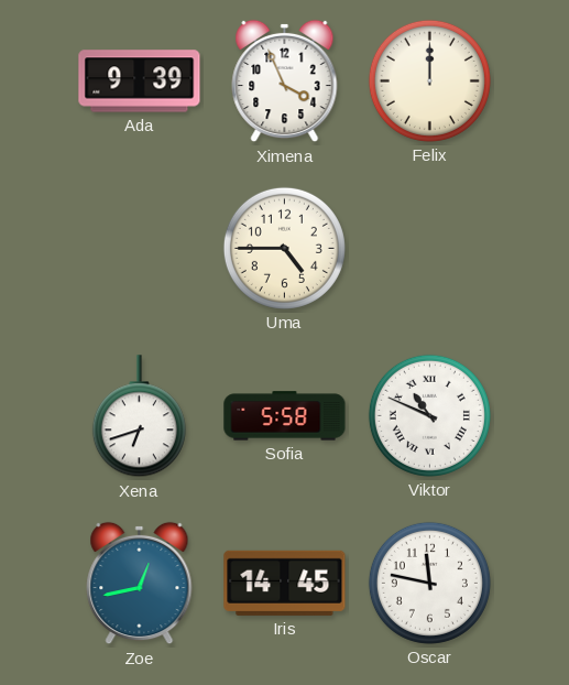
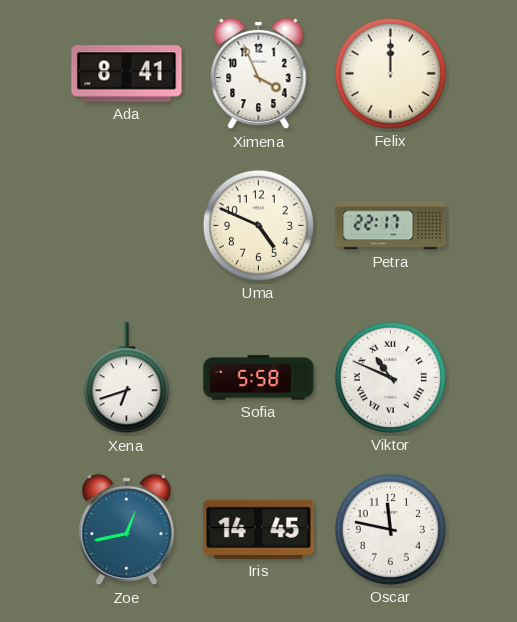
Ada: 9:39 -> 8:41 (127, 74)
Uma: 4:45 -> 4:49 (258, 225)
Petra: none -> 22:17 (391, 226)
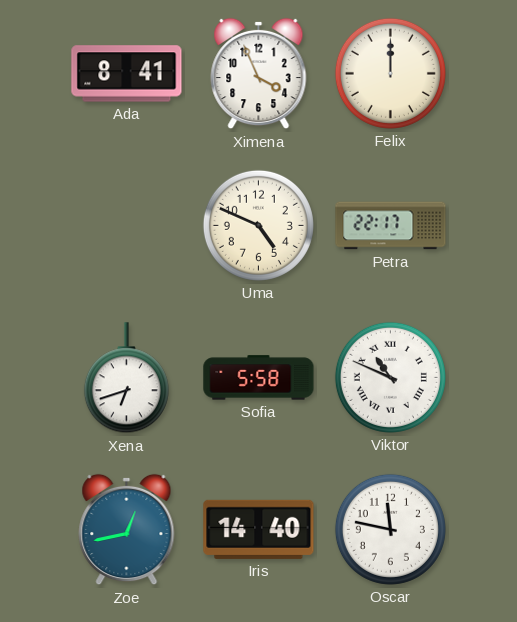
Iris: 14:45 -> 14:40 (259, 529)
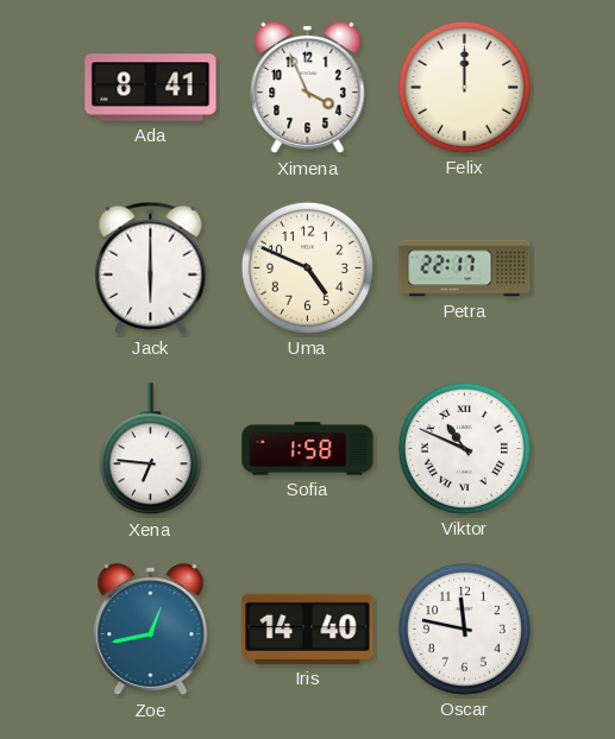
Jack: none -> 6:00 (151, 267)
Xena: 6:42 -> 6:46 (150, 449)
Sofia: 5:58 -> 1:58 (308, 449)
